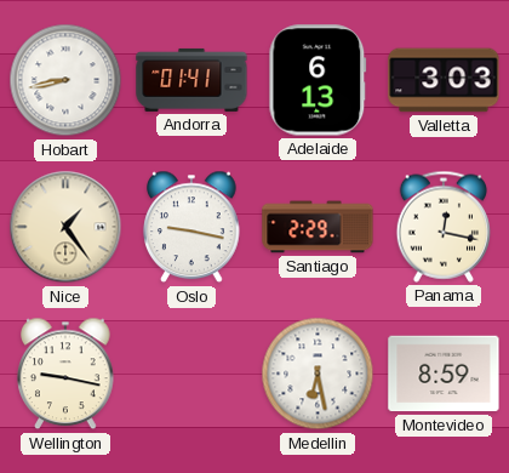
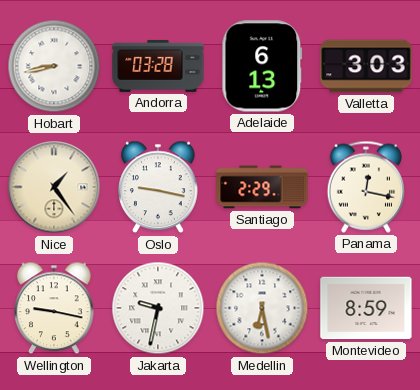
Andorra: 01:41 -> 03:28 (158, 66)
Jakarta: none -> 9:32 (158, 308)
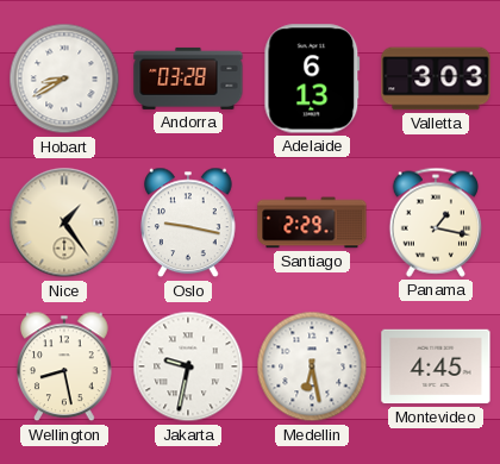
Hobart: 8:43 -> 8:40 (64, 79)
Panama: 12:17 -> 1:17 (435, 222)
Wellington: 9:17 -> 8:28 (64, 366)
Montevideo: 8:59 -> 4:45 (436, 366)
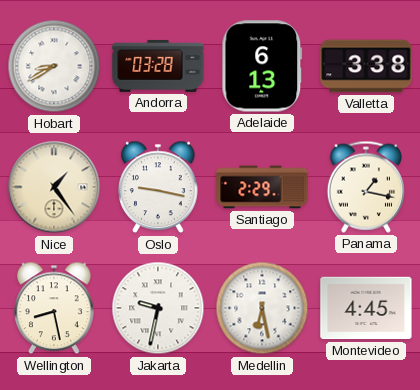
Valletta: 3:03 -> 3:38 (366, 66)
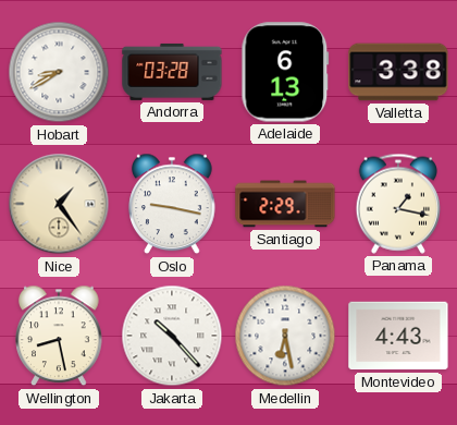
Jakarta: 9:32 -> 10:23 (172, 336)
Montevideo: 4:45 -> 4:43 (398, 336)
